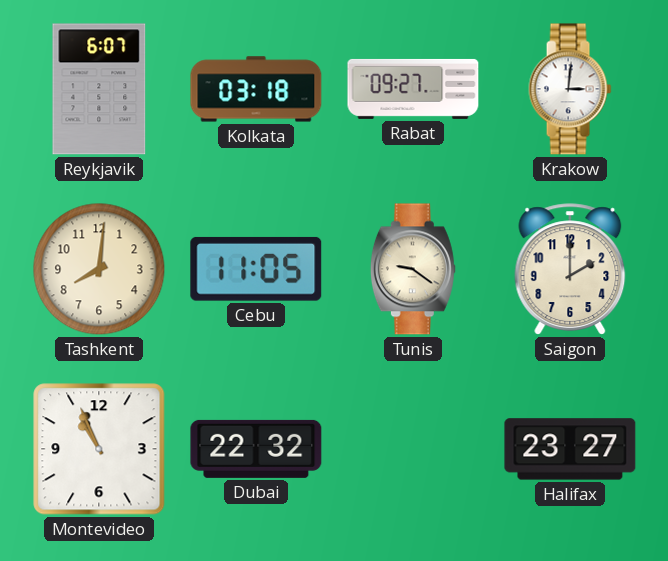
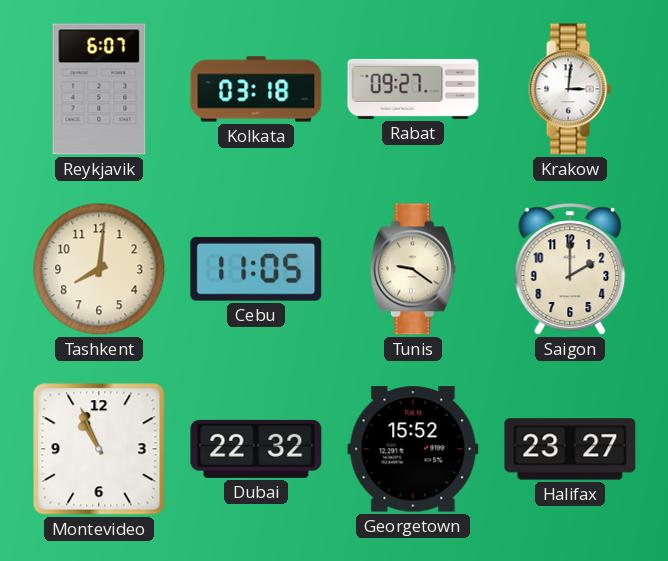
Georgetown: none -> 15:52 (413, 449)
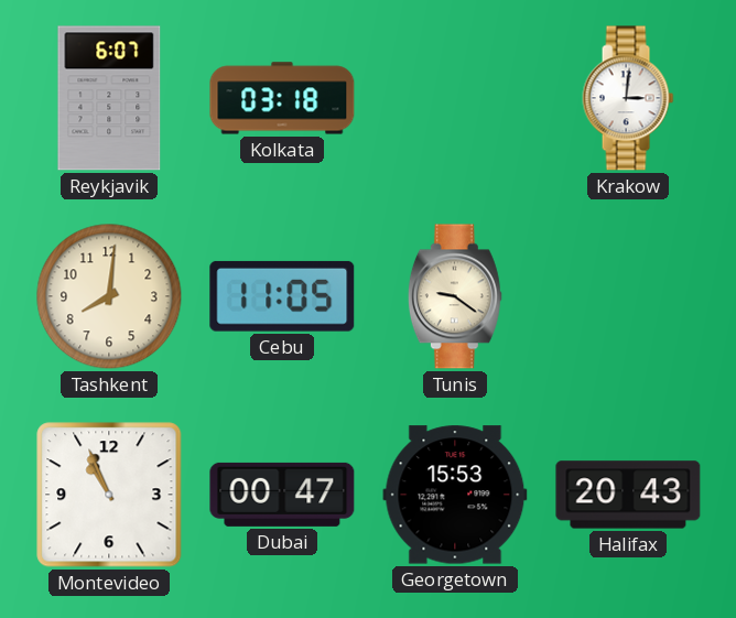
Rabat: 09:27 -> none (413, 89)
Saigon: 2:00 -> none (570, 269)
Dubai: 22:32 -> 00:47 (282, 495)
Georgetown: 15:52 -> 15:53 (455, 495)
Halifax: 23:27 -> 20:43 (628, 495)
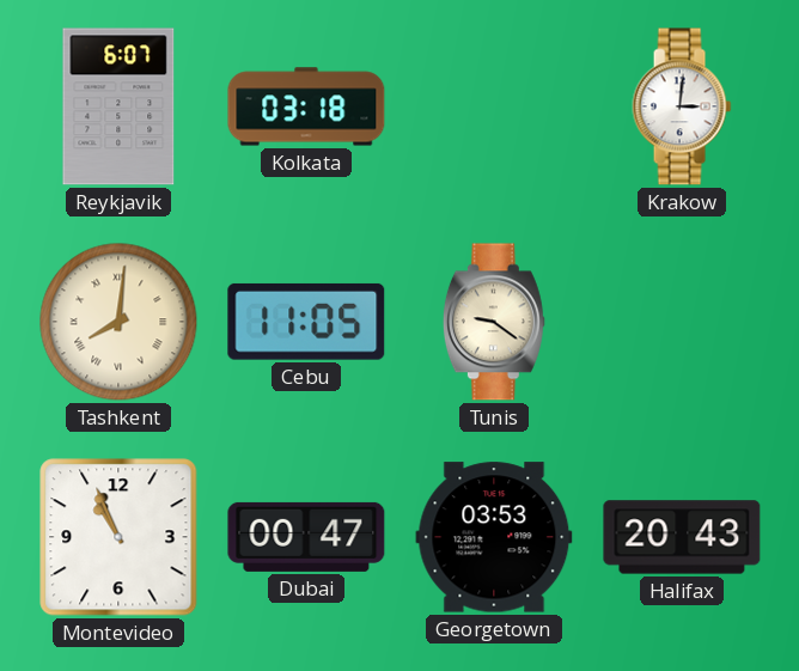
Tashkent numerals: Arabic -> Roman (118, 322)
Georgetown: 15:53 -> 03:53 (494, 537)
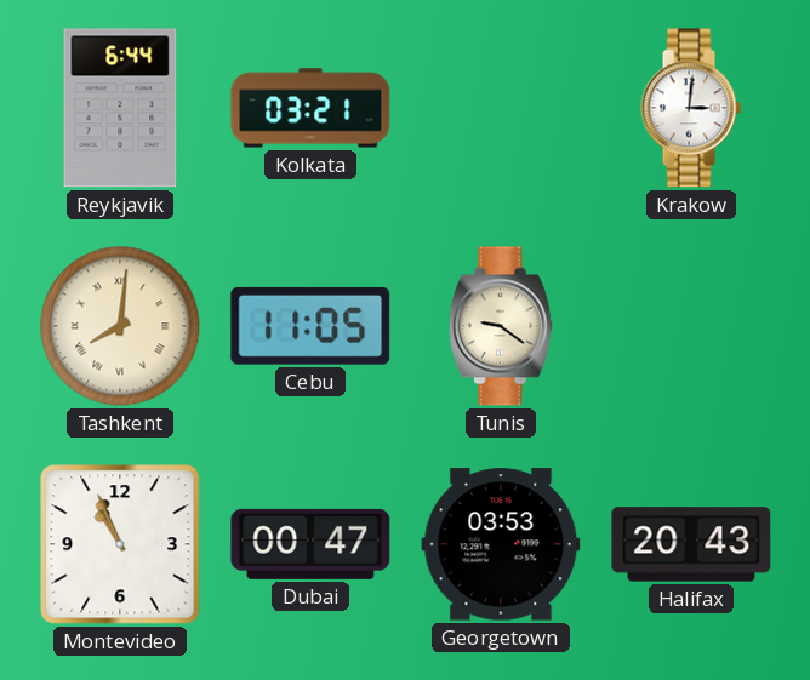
Reykjavik: 6:07 -> 6:44 (120, 108)
Kolkata: 03:18 -> 03:21 (310, 108)
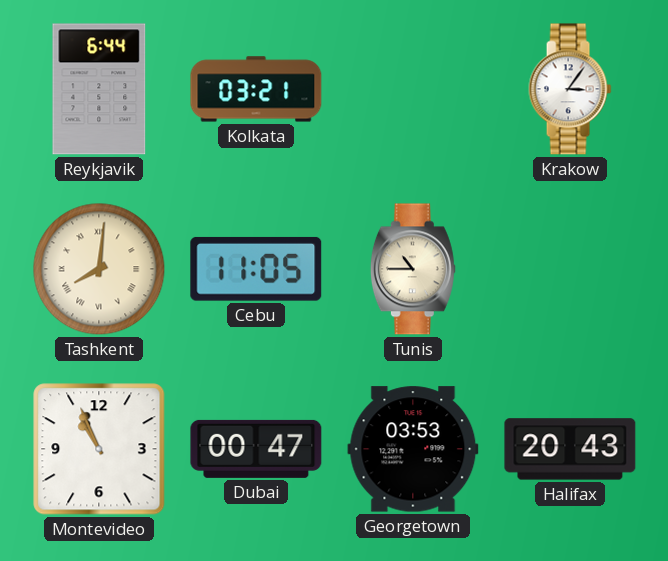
Krakow: 3:01 -> 3:06 (570, 89)
Tunis: 9:21 -> 10:45 (413, 269)
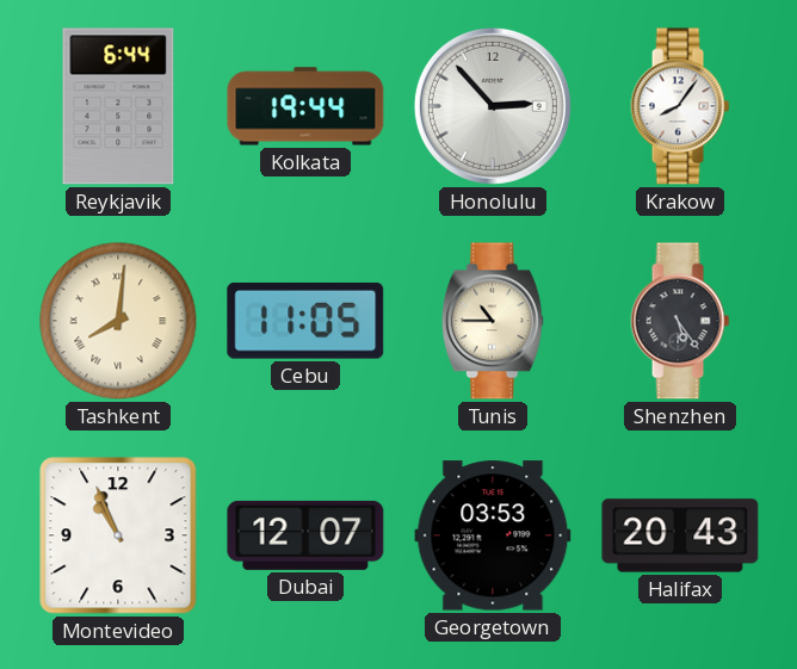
Kolkata: 03:21 -> 19:44 (305, 106)
Honolulu: none -> 2:53 (493, 106)
Krakow: 3:06 -> 8:06 (680, 106)
Shenzhen: none -> 5:24 (680, 321)
Dubai: 00:47 -> 12:07 (305, 535)
